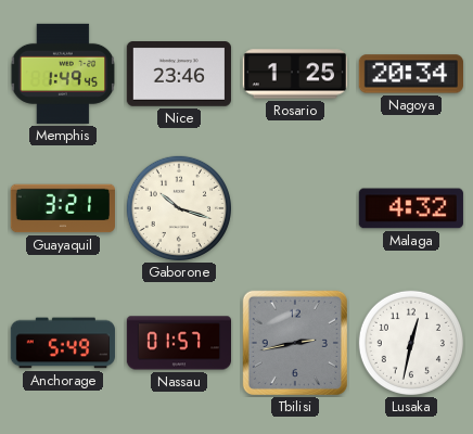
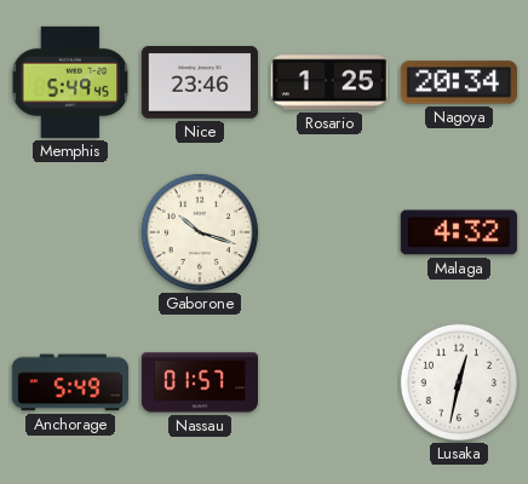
Memphis: 1:49 -> 5:49 (70, 82)
Guayaquil: 3:21 -> none (63, 208)
Tbilisi: 2:43 -> none (295, 343)
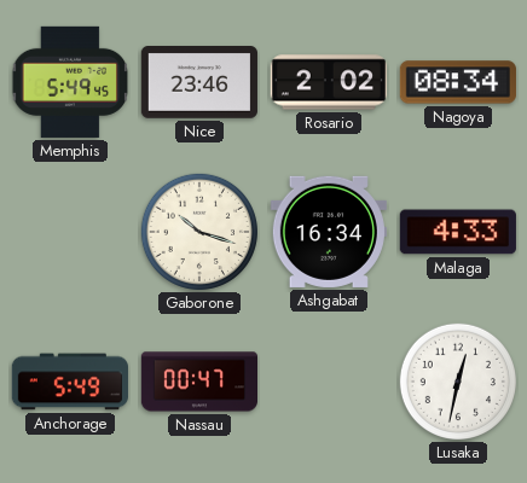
Rosario: 1:25 -> 2:02 (328, 82)
Nagoya: 20:34 -> 08:34 (458, 82)
Ashgabat: none -> 16:34 (329, 232)
Malaga: 4:32 -> 4:33 (458, 232)
Nassau: 01:57 -> 00:47 (198, 382)
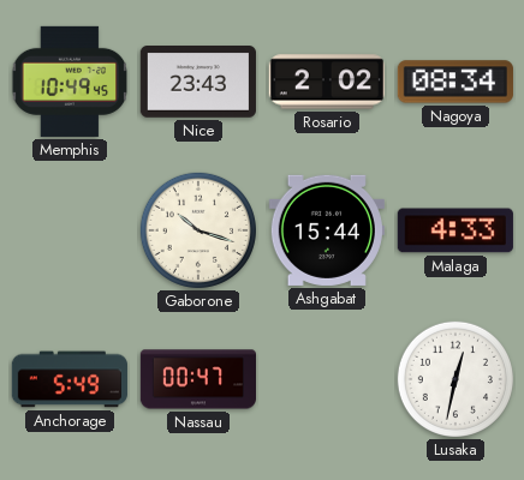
Memphis: 5:49 -> 10:49 (70, 82)
Nice: 23:46 -> 23:43 (198, 83)
Ashgabat: 16:34 -> 15:44 (327, 230)
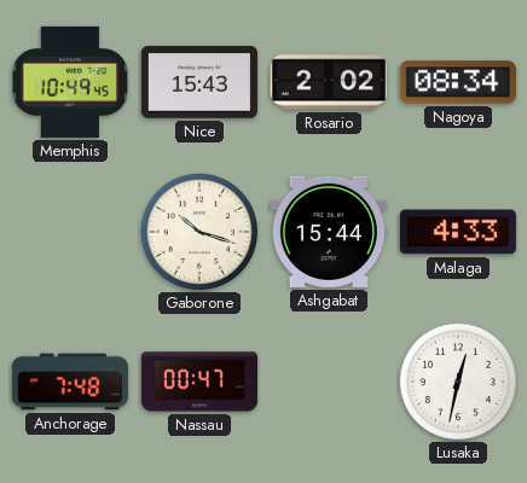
Nice: 23:43 -> 15:43 (199, 83)
Anchorage: 5:49 -> 7:48 (70, 382)
